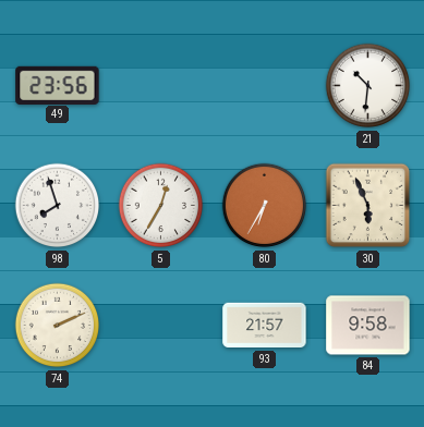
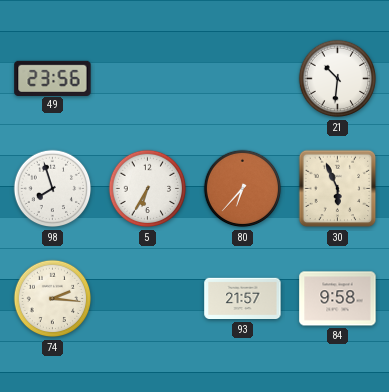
5: 12:35 -> 6:35 (148, 189)
80: 6:35 -> 6:37 (243, 189)
74: 2:11 -> 2:16 (53, 299)
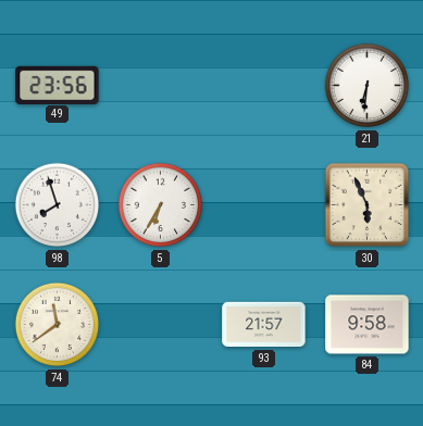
21: 10:31 -> 6:31 (368, 86)
80: 6:37 -> none (243, 189)
74: 2:16 -> 11:39 (58, 325)
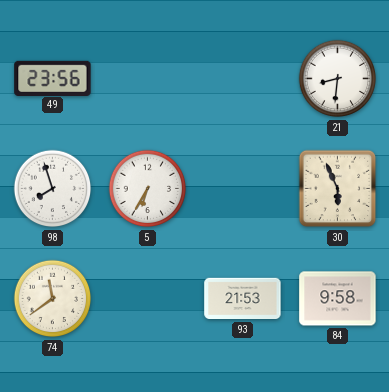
21: 6:31 -> 8:31 (338, 79)
93: 21:57 -> 21:53 (243, 299)
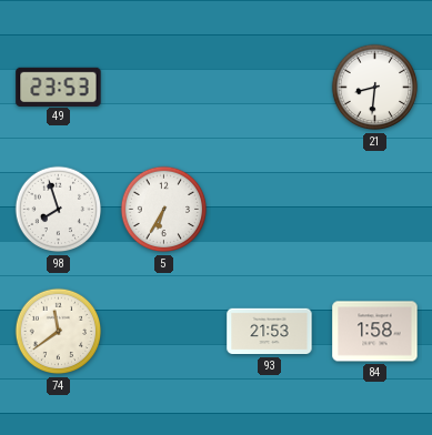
49: 23:56 -> 23:53 (59, 87)
30: 5:56 -> none (338, 189)
84: 9:58 -> 1:58 (375, 332)
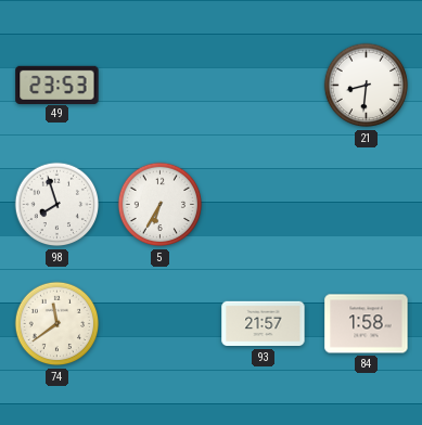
93: 21:53 -> 21:57 (264, 324)
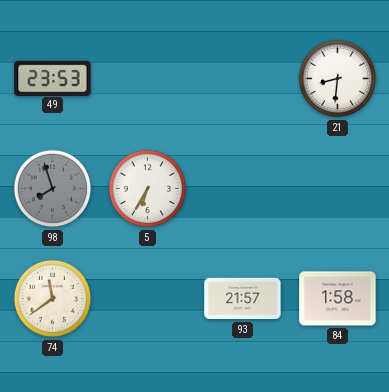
98 dial: white -> grey (53, 189)
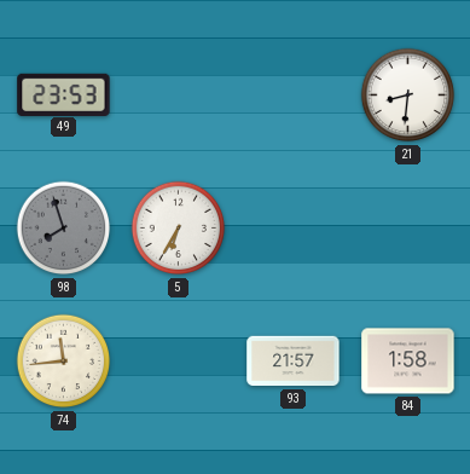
74: 11:39 -> 11:44 (64, 362)
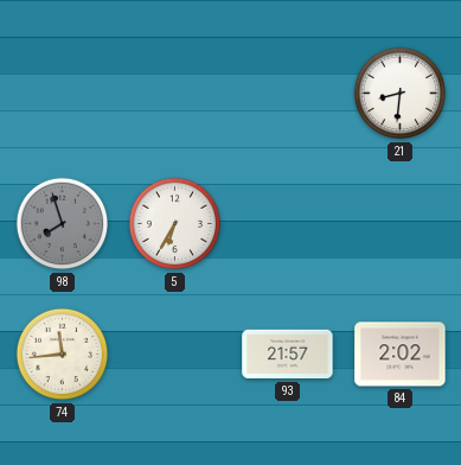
49: 23:53 -> none (64, 94)
84: 1:58 -> 2:02 (401, 355)
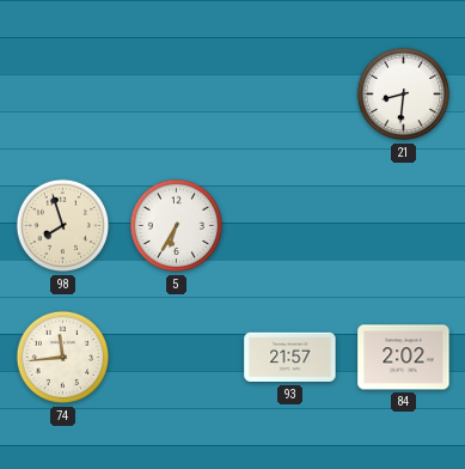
98 dial: grey -> cream (63, 226)
